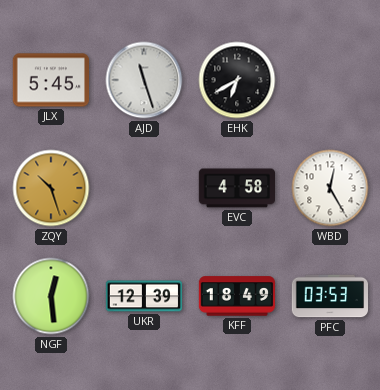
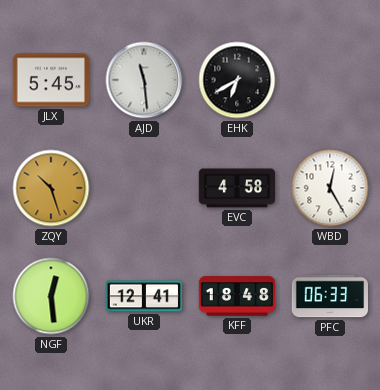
AJD: 11:27 -> 11:29 (144, 80)
UKR: 12:39 -> 12:41 (144, 296)
KFF: 18:49 -> 18:48 (237, 296)
PFC: 03:53 -> 06:33 (330, 296)
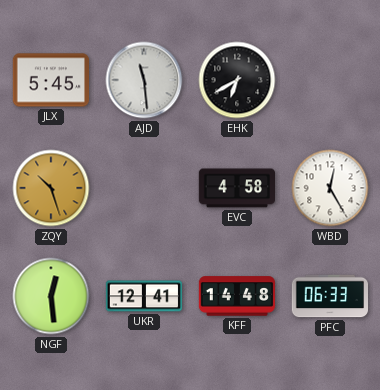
KFF: 18:48 -> 14:48 (237, 296)
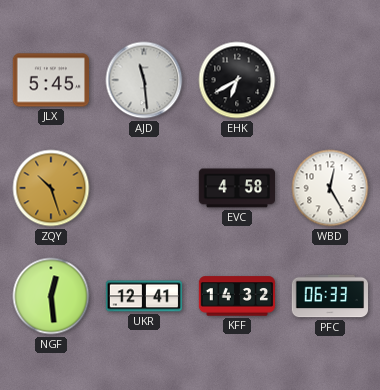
KFF: 14:48 -> 14:32 (237, 296)
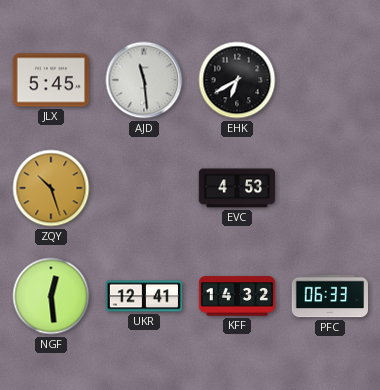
EVC: 4:58 -> 4:53 (236, 188)
WBD: 12:25 -> none (330, 188)
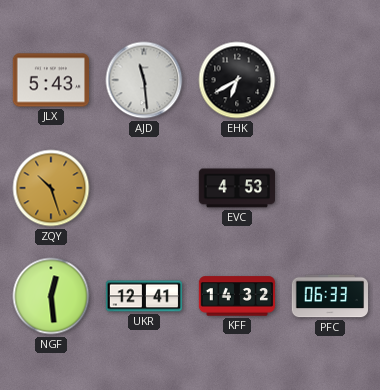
JLX: 5:45 -> 5:43 (50, 80)
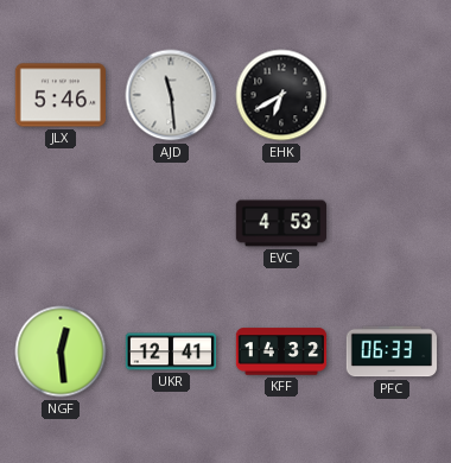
JLX: 5:43 -> 5:46 (59, 95)
ZQY: 10:27 -> none (51, 188)
